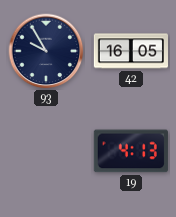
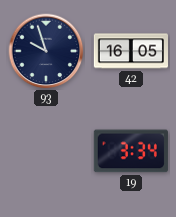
93: 9:55 -> 9:57 (46, 51)
19: 4:13 -> 3:34 (131, 151)
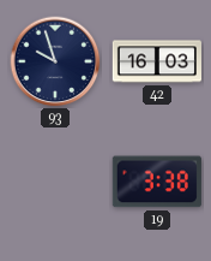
42: 16:05 -> 16:03 (156, 61)
19: 3:34 -> 3:38 (157, 182)
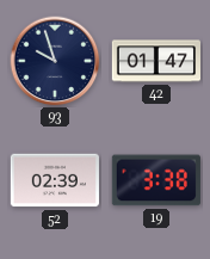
42: 16:03 -> 01:47 (155, 61)
52: none -> 02:39 (55, 180)
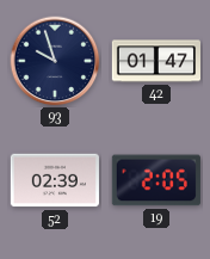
19: 3:38 -> 2:05 (156, 180)
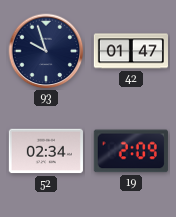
52: 02:39 -> 02:34 (46, 151)
19: 2:05 -> 2:09 (131, 151)
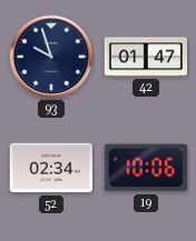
19: 2:09 -> 10:06 (146, 168)
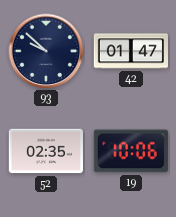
93: 9:57 -> 9:52 (46, 51)
52: 02:34 -> 02:35 (46, 151)
